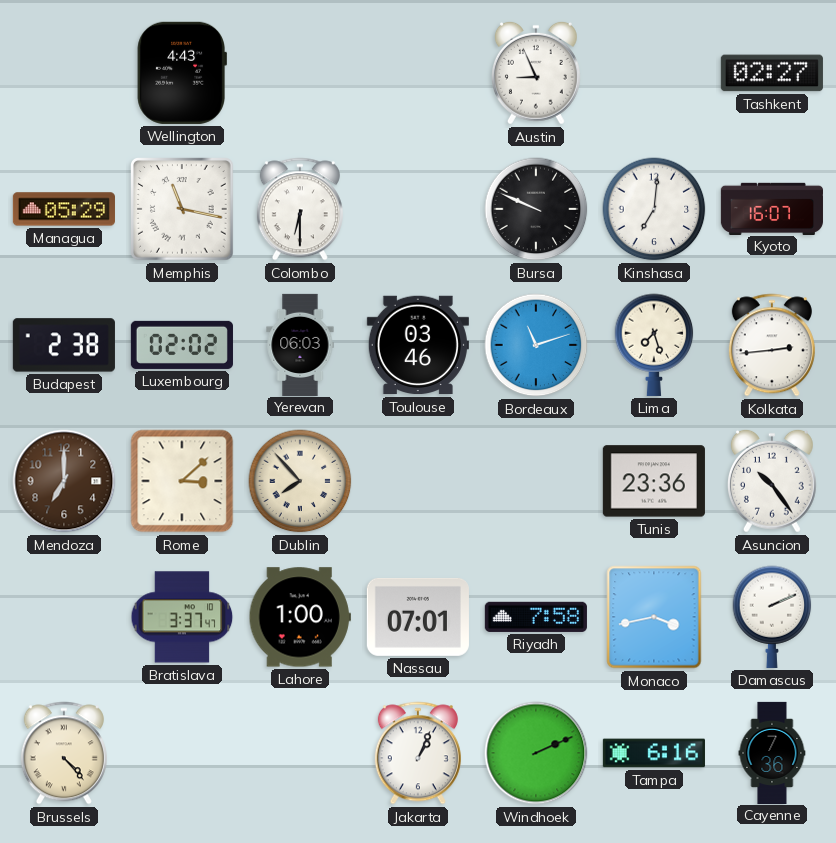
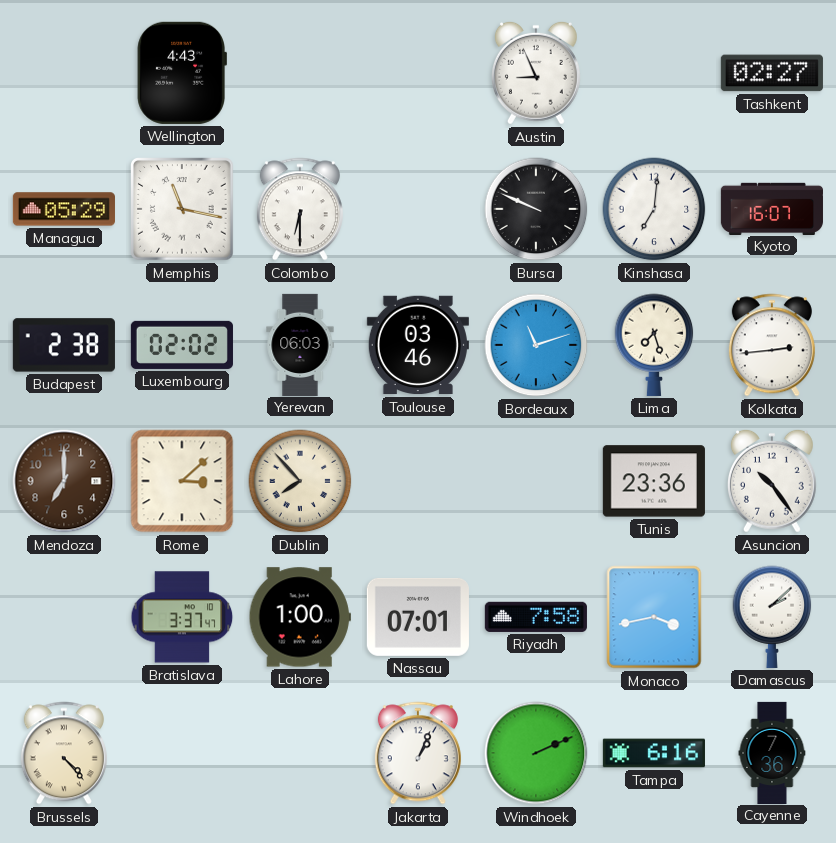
Damascus: 2:11 -> 2:08 (772, 617)
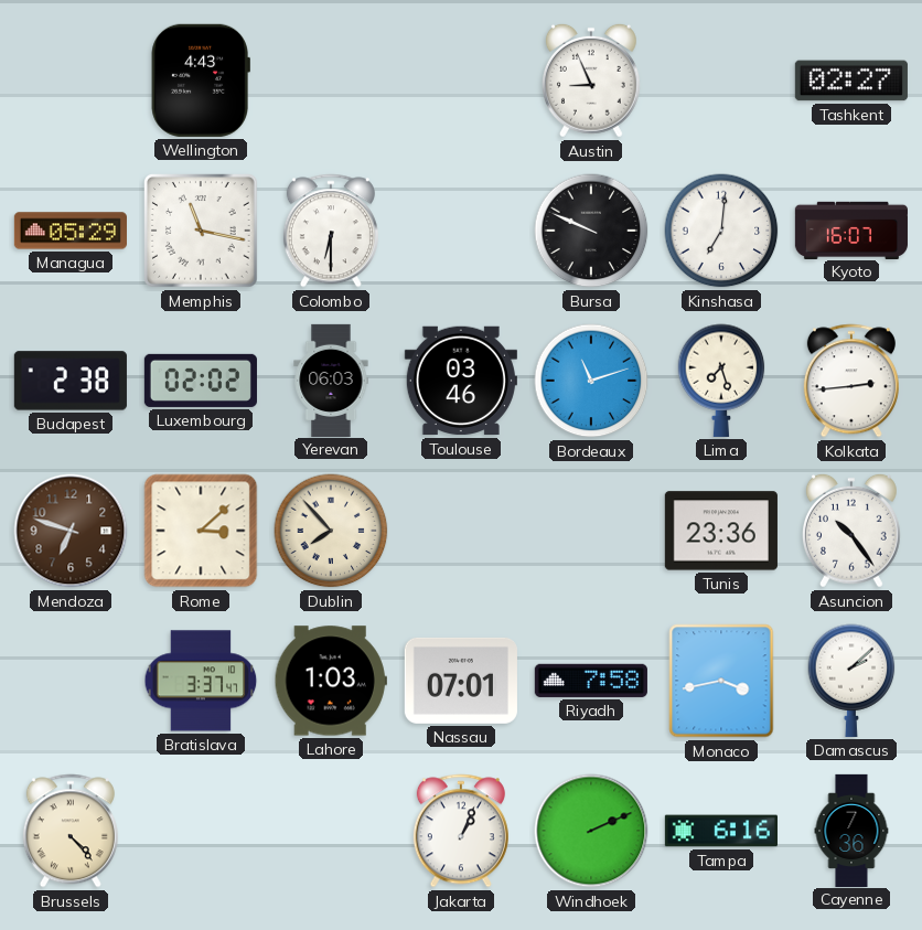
Mendoza: 7:00 -> 6:48 (71, 531)
Lahore: 1:00 -> 1:03 (331, 681)
